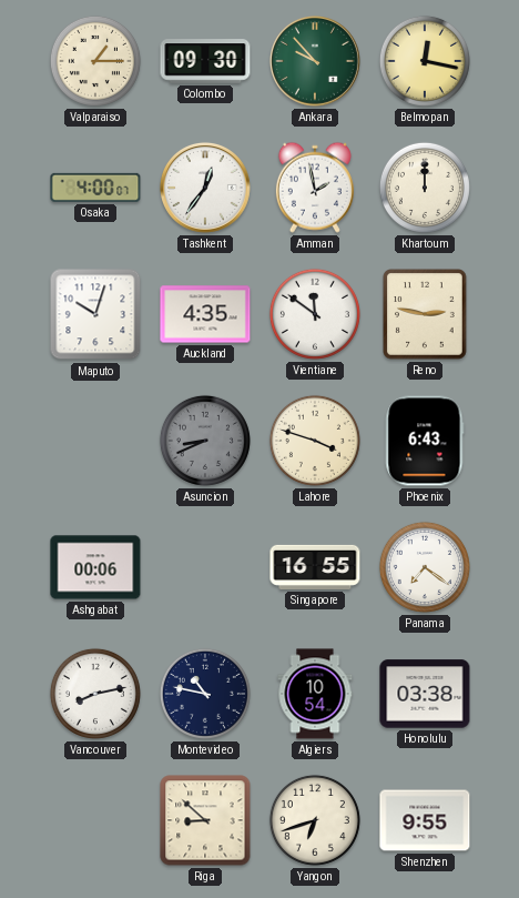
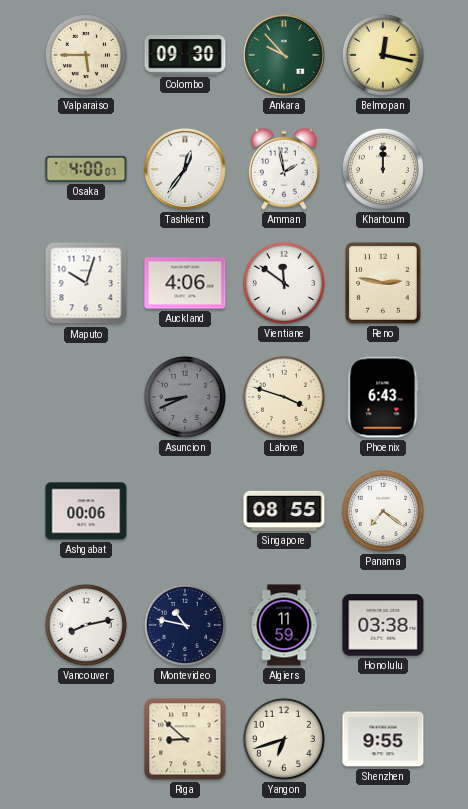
Valparaiso: 1:15 -> 5:45 (86, 55)
Auckland: 4:35 -> 4:06 (185, 283)
Singapore: 16:55 -> 08:55 (284, 511)
Algiers: 10:54 -> 11:59 (284, 625)
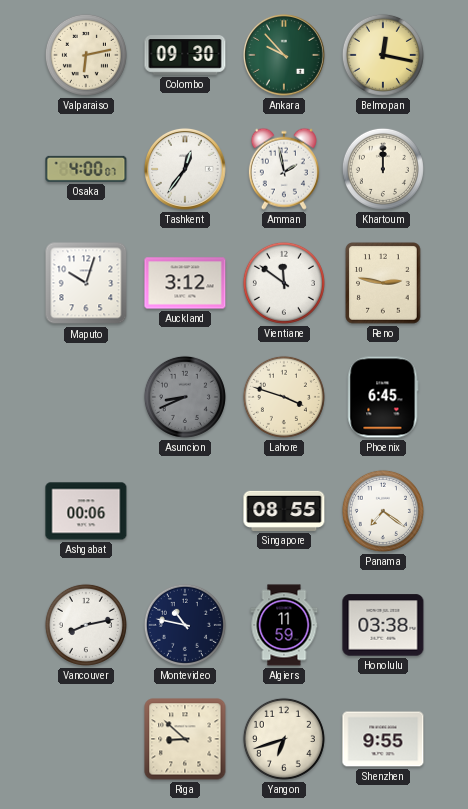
Valparaiso: 5:45 -> 6:13 (86, 55)
Auckland: 4:06 -> 3:12 (185, 283)
Phoenix: 6:43 -> 6:45 (383, 397)
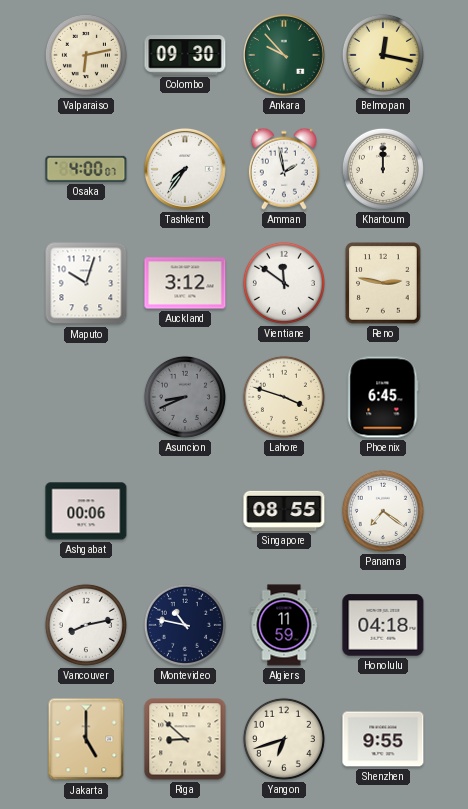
Tashkent: 12:36 -> 7:36 (185, 169)
Honolulu: 03:38 -> 04:18 (383, 625)
Jakarta: none -> 5:00 (86, 739)
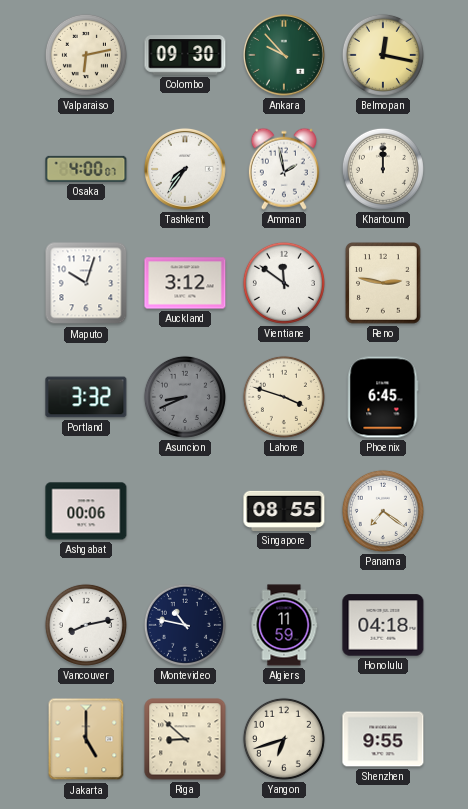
Portland: none -> 3:32 (86, 397)
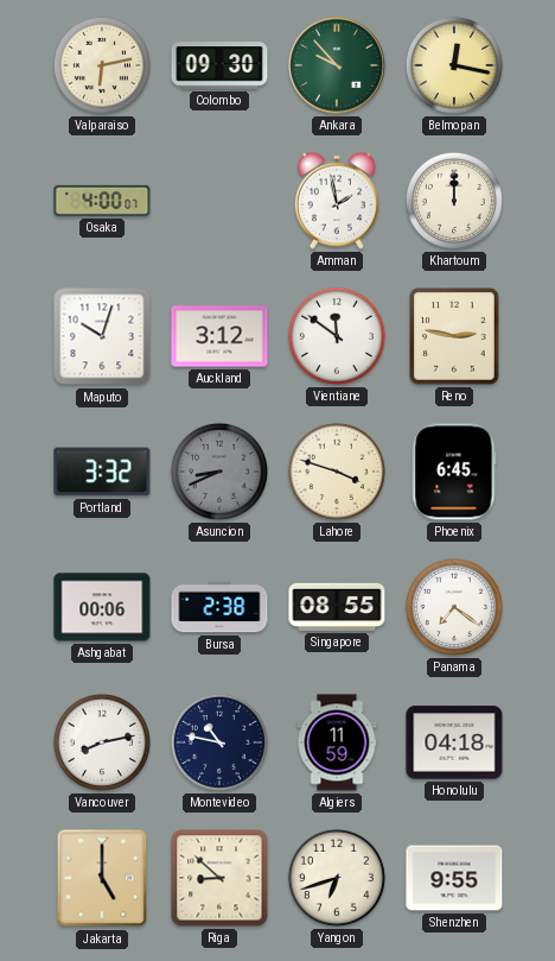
Tashkent: 7:36 -> none (185, 169)
Bursa: none -> 2:38 (219, 607)
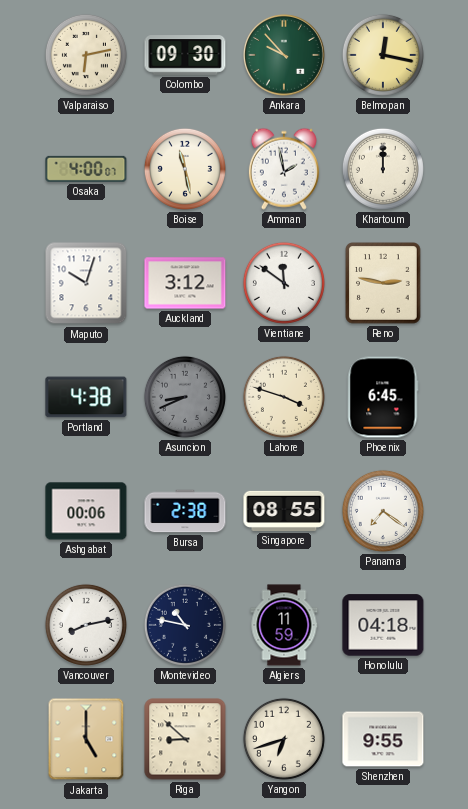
Boise: none -> 11:28 (185, 169)
Portland: 3:32 -> 4:38 (86, 397)
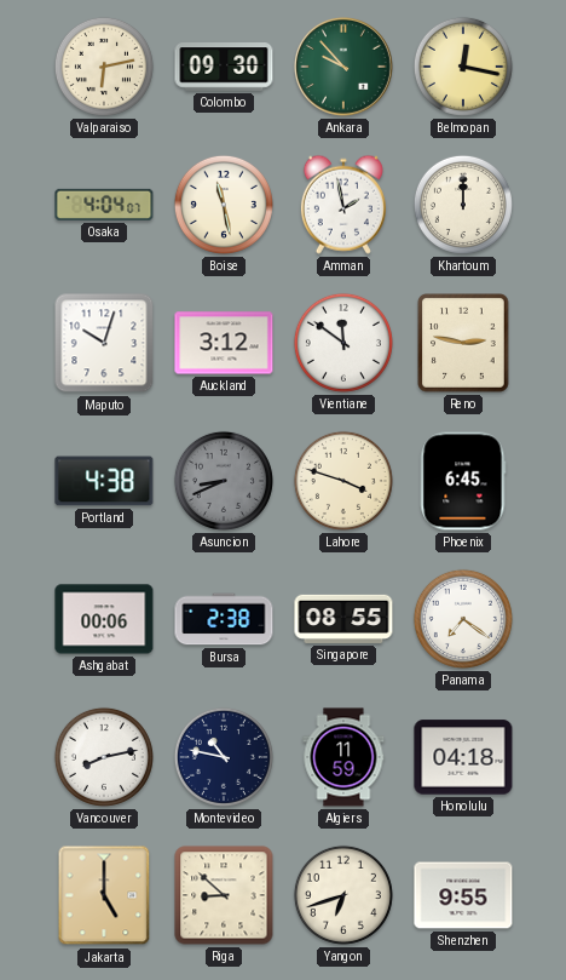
Osaka: 4:00 -> 4:04 (104, 205)
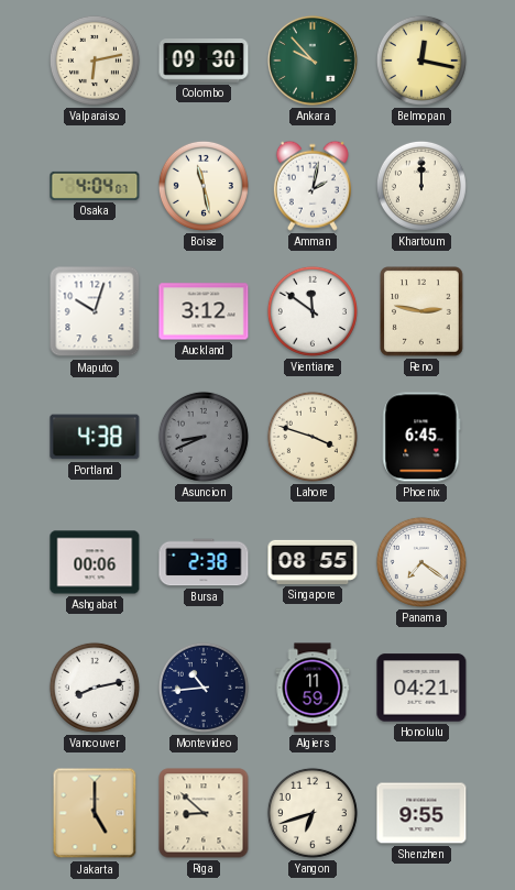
Amman: 1:58 -> 2:02 (313, 186)
Montevideo: 10:47 -> 10:44 (204, 688)
Honolulu: 04:18 -> 04:21 (421, 688)
